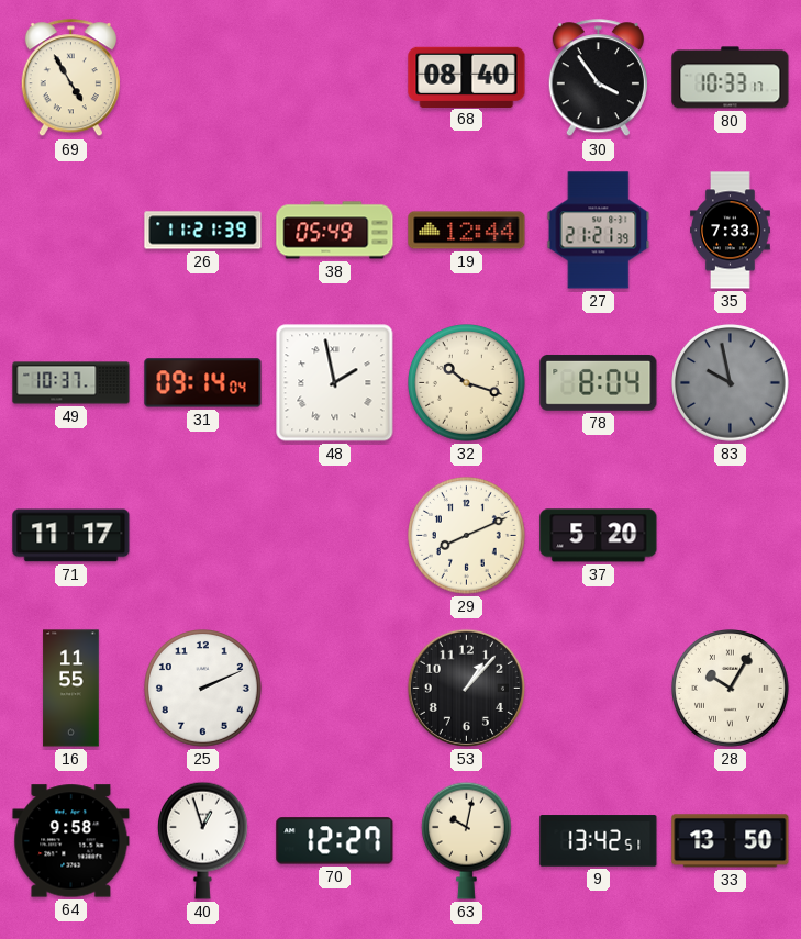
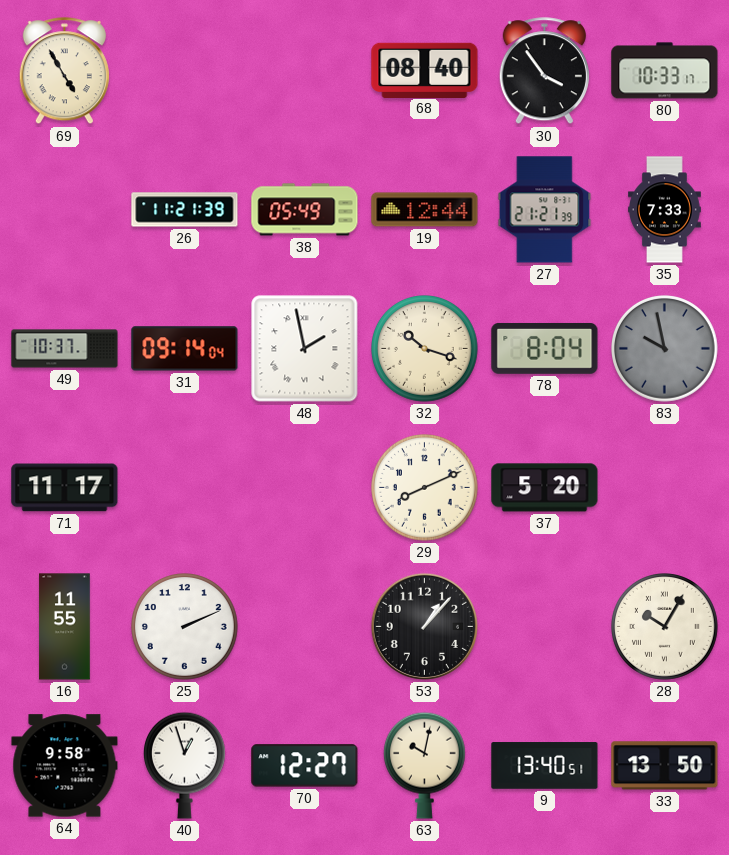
9: 13:42 -> 13:40 (545, 766)
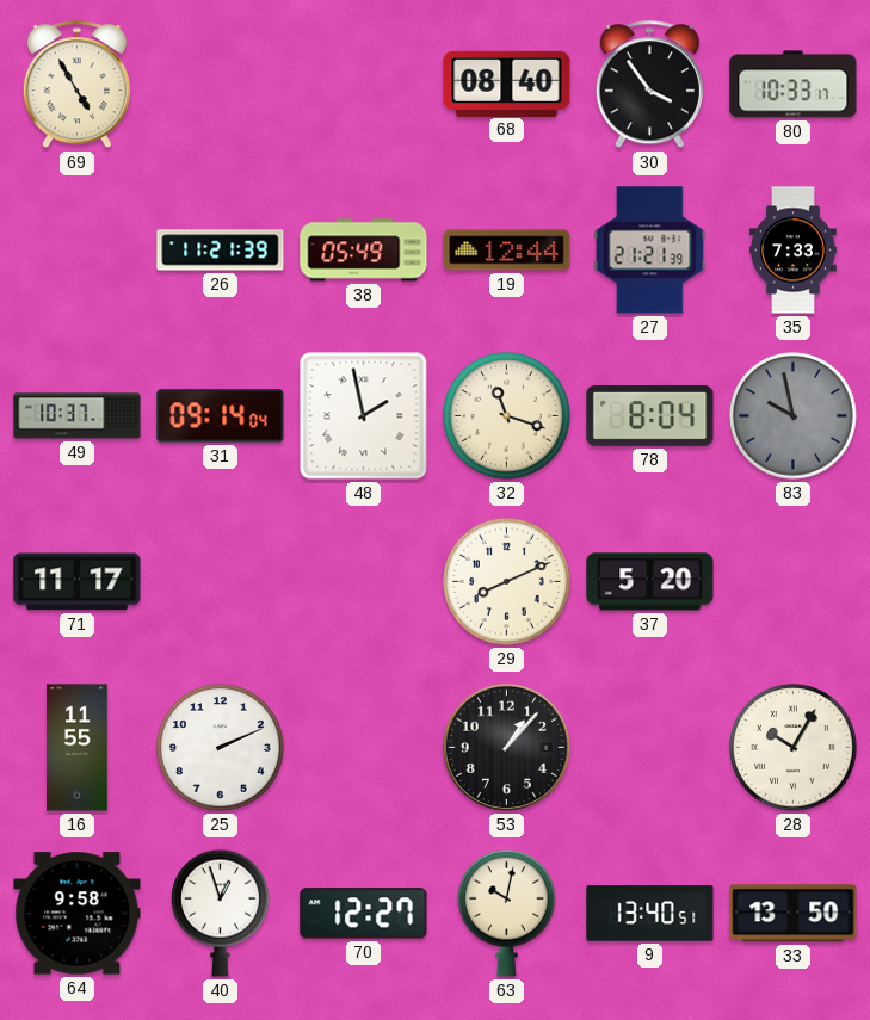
32: 10:18 -> 11:18 (507, 416)
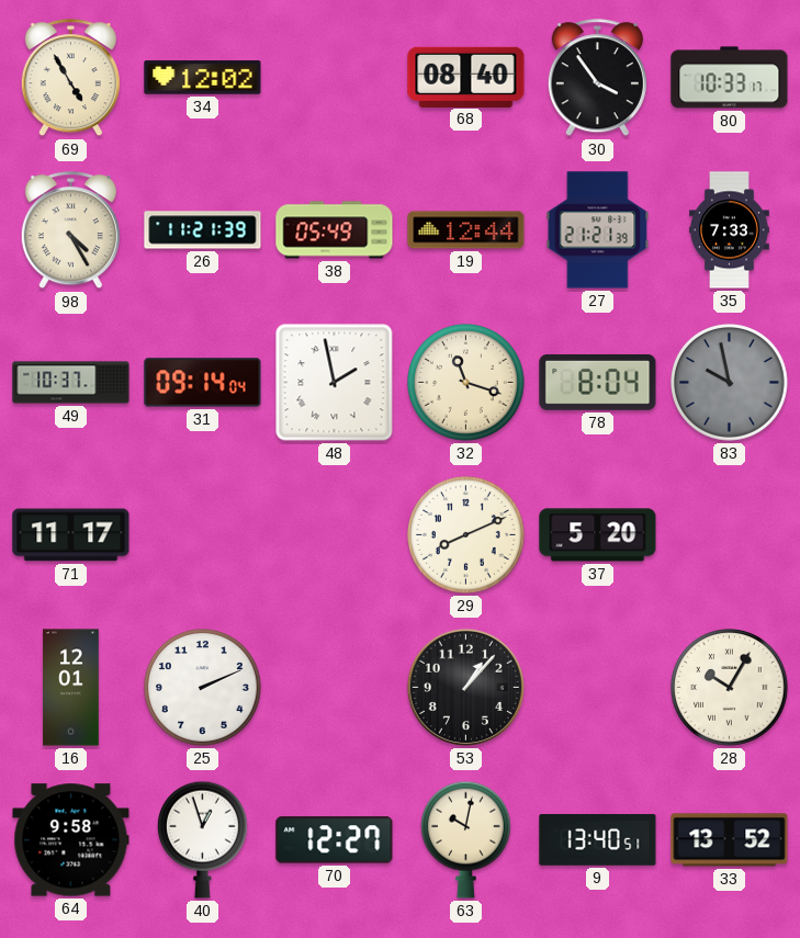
34: none -> 12:02 (203, 78)
98: none -> 4:25 (70, 230)
16: 11:55 -> 12:01 (71, 688)
33: 13:50 -> 13:52 (730, 840)
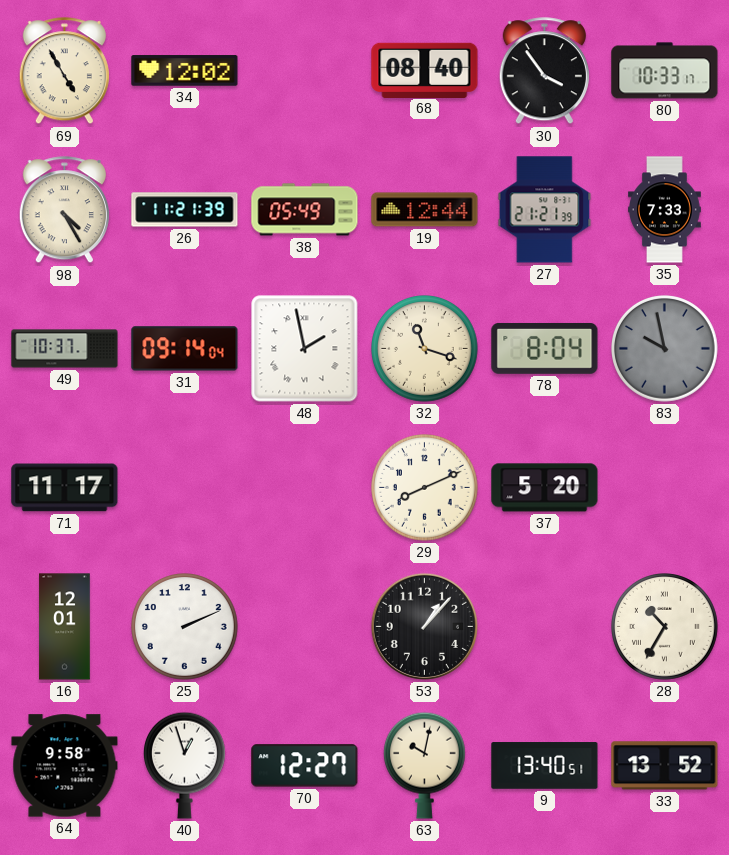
28: 10:05 -> 10:35 (665, 627)
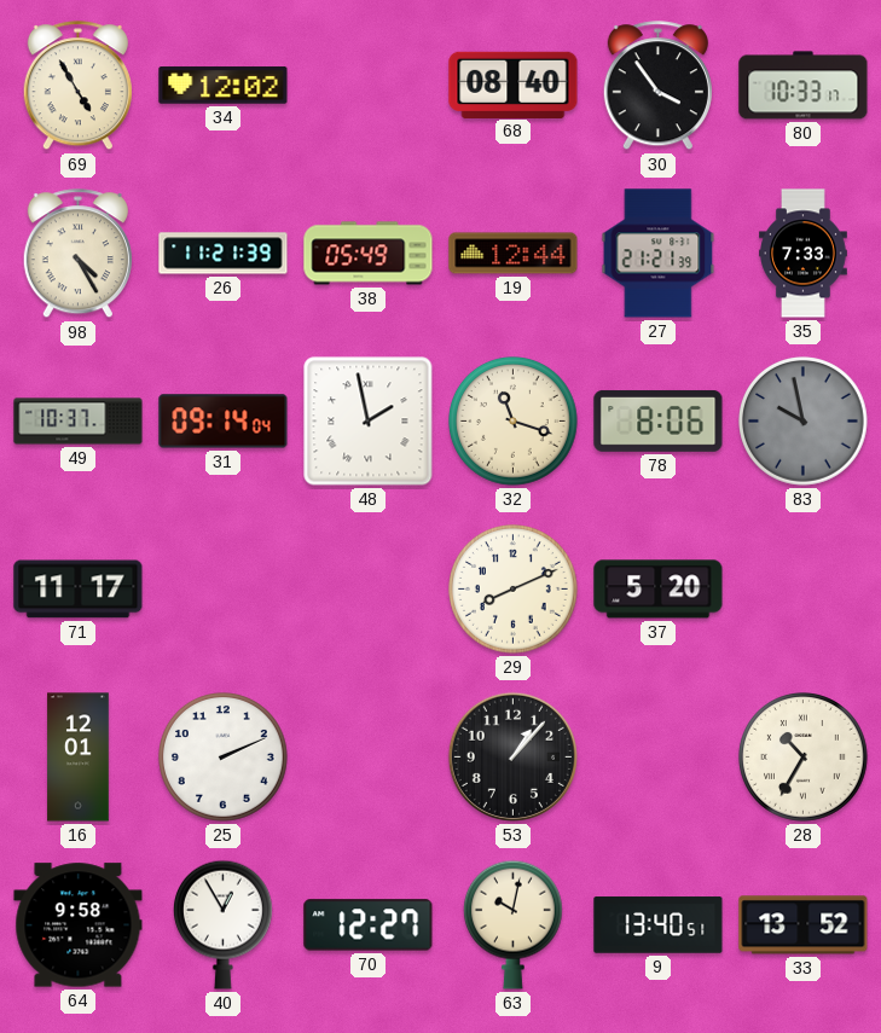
78: 8:04 -> 8:06 (659, 420)
40: 12:57 -> 12:55 (222, 924)
